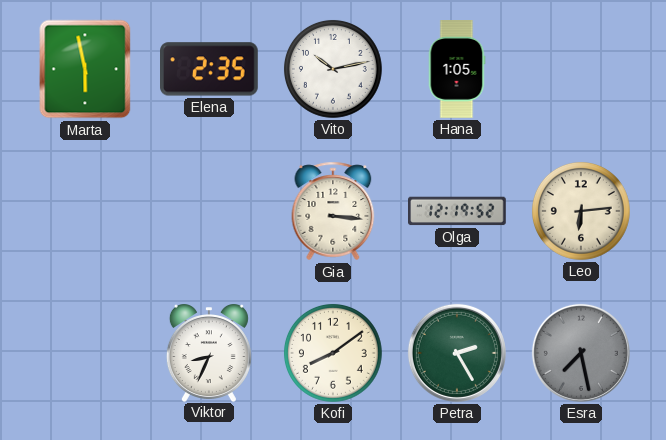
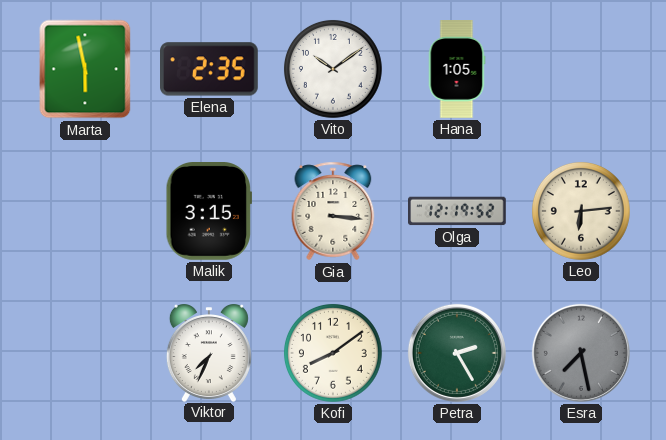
Vito: 10:13 -> 10:09 (333, 69)
Malik: none -> 3:15 (208, 212)
Viktor: 8:34 -> 7:34 (209, 353)
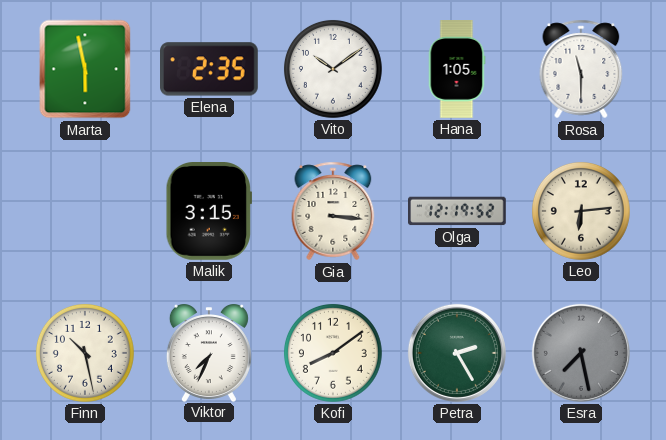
Rosa: none -> 11:30 (581, 69)
Finn: none -> 10:28 (85, 353)
